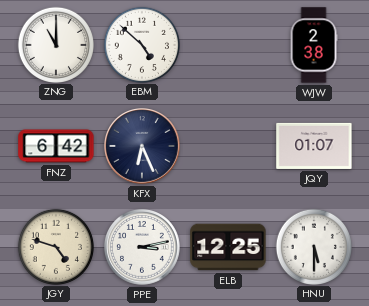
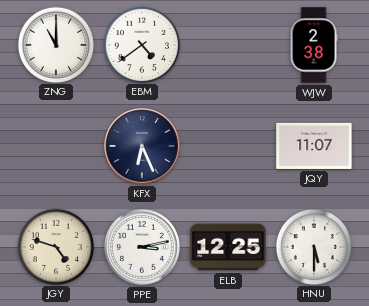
EBM: 4:52 -> 4:39 (141, 44)
FNZ: 6:42 -> none (56, 146)
JQY: 01:07 -> 11:07 (314, 146)
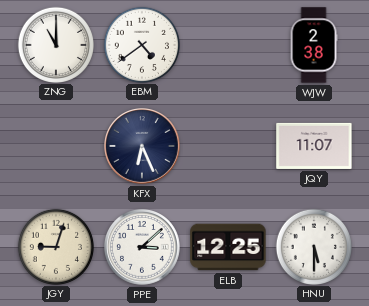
JGY: 4:48 -> 9:03 (55, 246)
PPE: 3:13 -> 3:08 (143, 248)
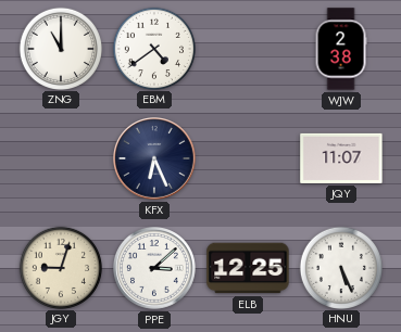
HNU: 5:30 -> 5:26 (340, 267)
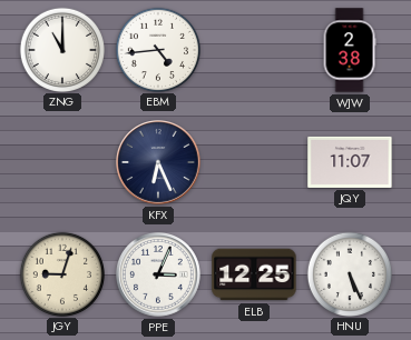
EBM: 4:39 -> 4:44 (157, 49)
PPE: 3:08 -> 3:04 (159, 276)
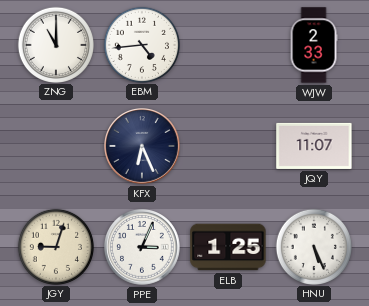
WJW: 2:38 -> 2:33 (314, 45)
ELB: 12:25 -> 1:25 (228, 247)
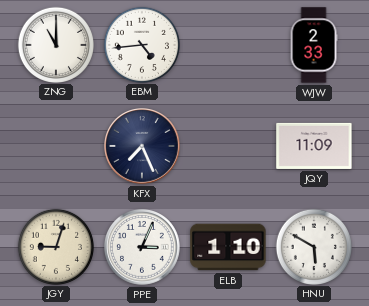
KFX: 6:26 -> 7:26 (143, 147)
JQY: 11:07 -> 11:09 (314, 146)
ELB: 1:25 -> 1:10 (228, 247)
HNU: 5:26 -> 5:50 (313, 246)
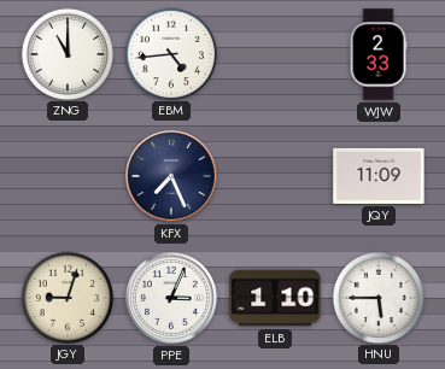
HNU: 5:50 -> 5:45 (377, 297)
